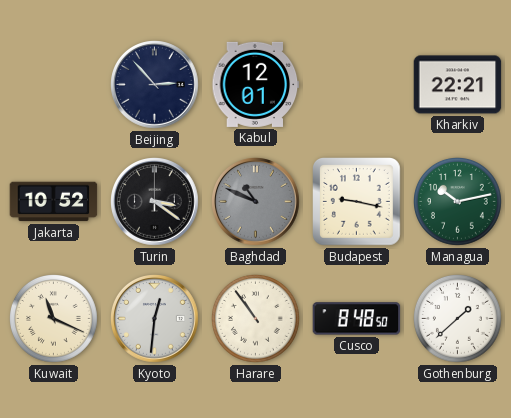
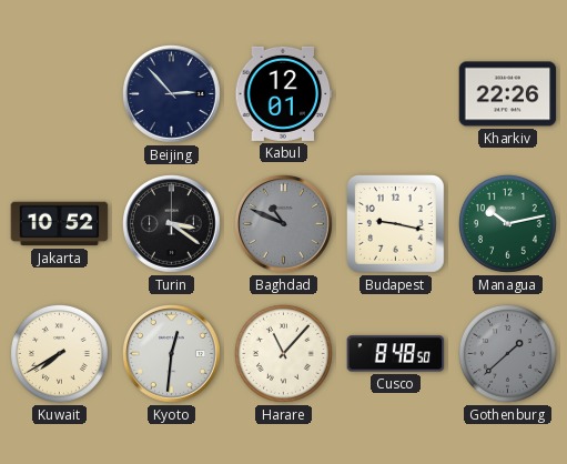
Kharkiv: 22:21 -> 22:26 (508, 94)
Kuwait: 11:19 -> 7:40 (60, 354)
Harare: 10:54 -> 11:07 (284, 354)
Gothenburg dial: white -> grey (508, 354)
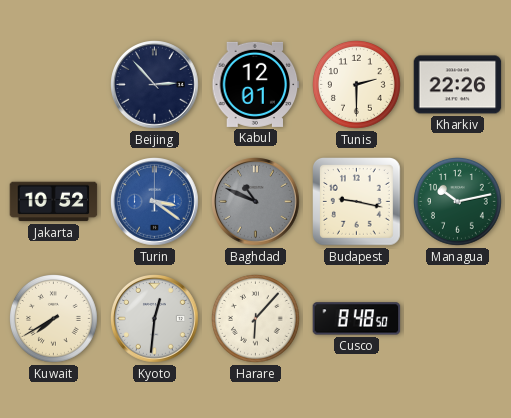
Tunis: none -> 2:30 (357, 85)
Turin dial: black -> blue (155, 202)
Harare: 11:07 -> 6:07 (256, 319)
Gothenburg: 1:38 -> none (508, 354)
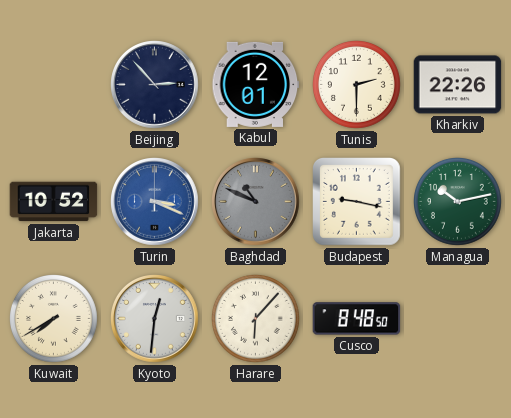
Turin: 3:21 -> 3:19 (155, 202)
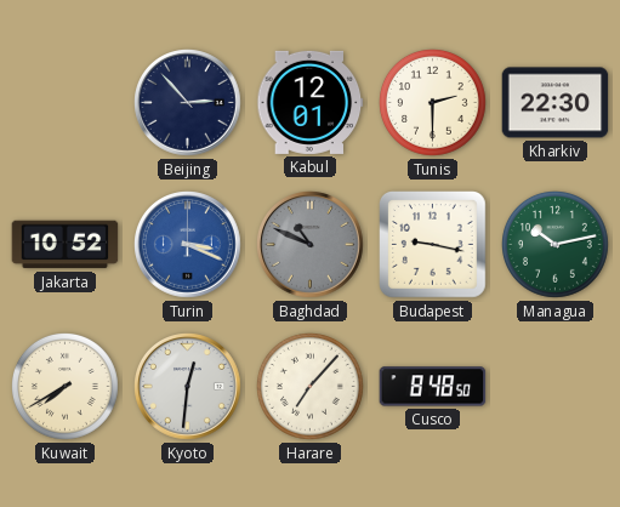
Kharkiv: 22:26 -> 22:30 (556, 103)
Harare: 6:07 -> 7:07 (311, 387)
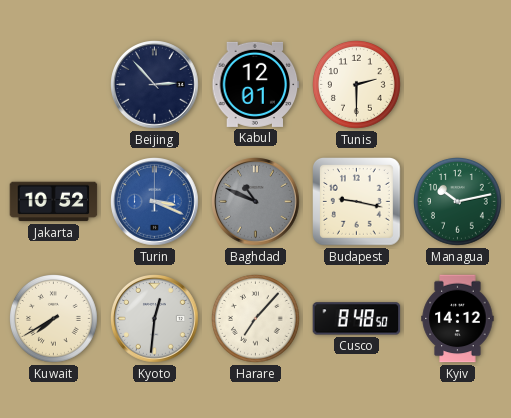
Kharkiv: 22:30 -> none (556, 103)
Kyiv: none -> 14:12 (458, 319)
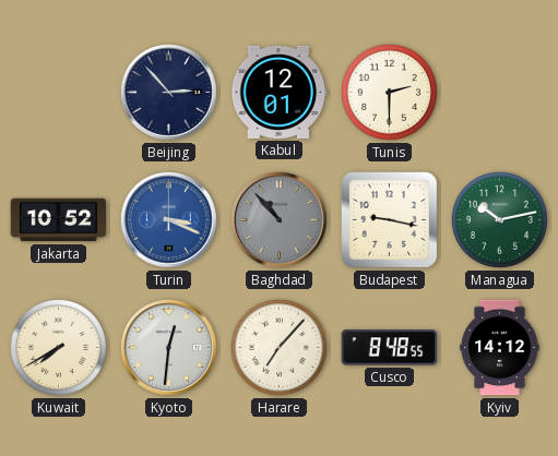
Baghdad: 10:49 -> 10:53 (280, 220)
Cusco: 8:48:50 -> 8:48:55 (390, 348)
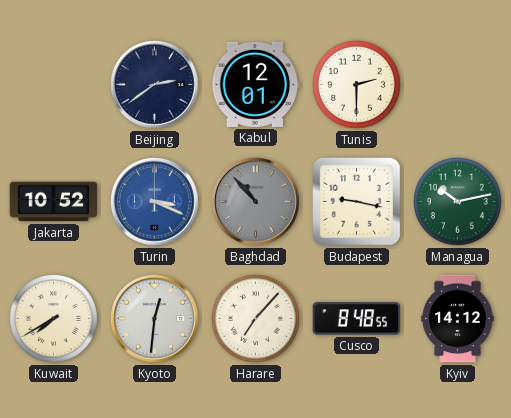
Beijing: 2:53 -> 2:39 (155, 85)
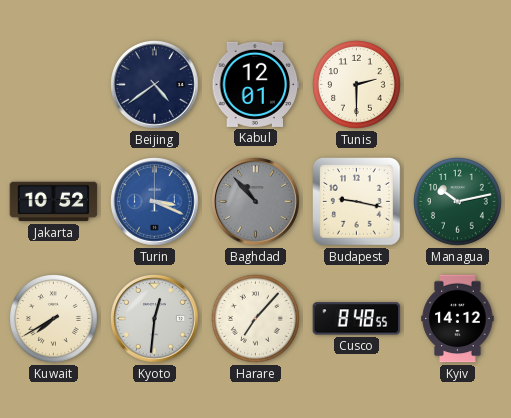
Beijing: 2:39 -> 4:39 (155, 85)
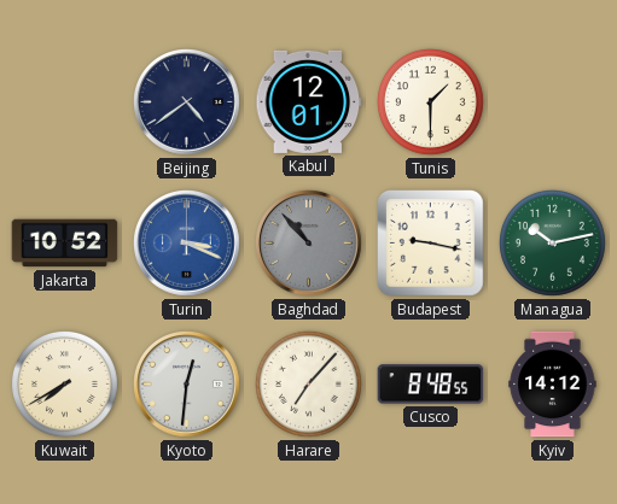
Tunis: 2:30 -> 1:30 (431, 102)
